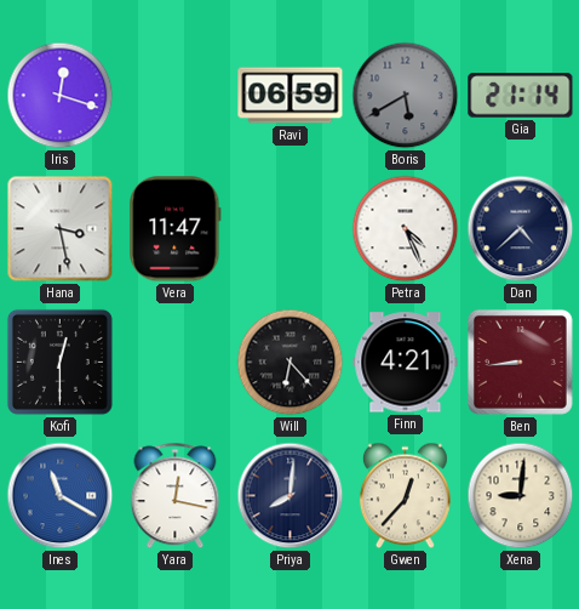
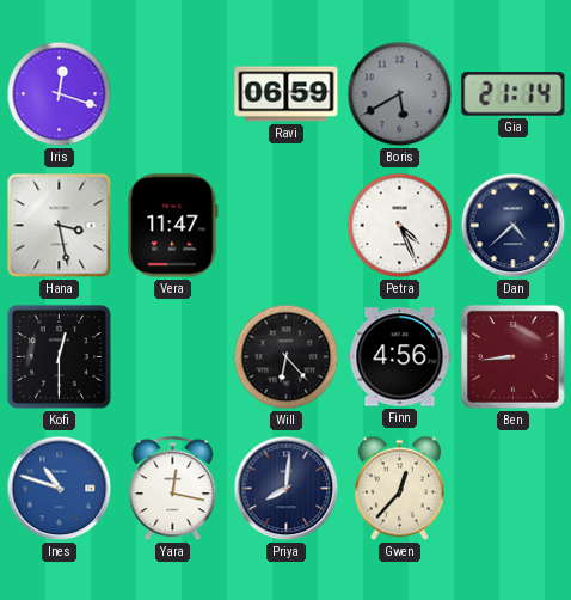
Finn: 4:21 -> 4:56 (400, 357)
Ines: 11:20 -> 10:48 (60, 489)
Xena: 9:01 -> none (521, 496)
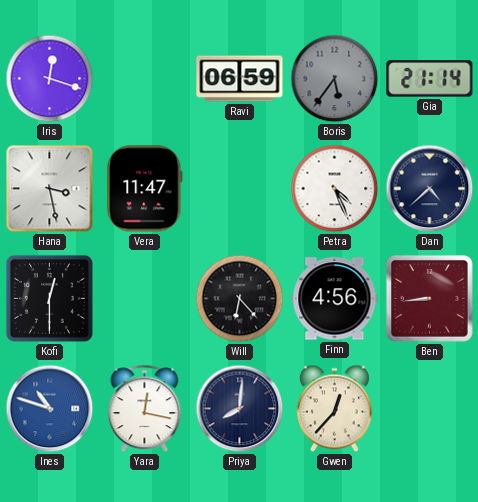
Boris: 5:40 -> 5:36 (335, 79)
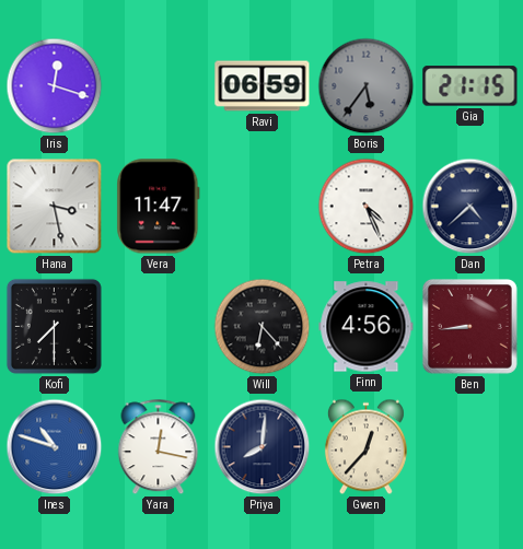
Gia: 21:14 -> 21:15 (470, 86)
Kofi: 12:30 -> 7:30 (54, 326)
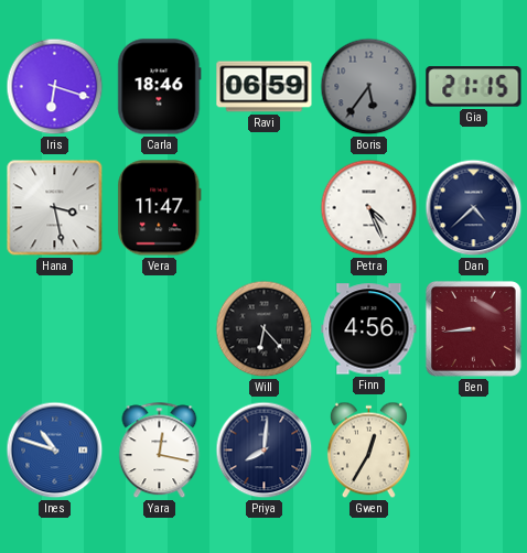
Iris: 12:18 -> 6:18 (55, 87)
Carla: none -> 18:46 (160, 87)
Kofi: 7:30 -> none (54, 326)
Gwen: 12:37 -> 12:35 (368, 451)
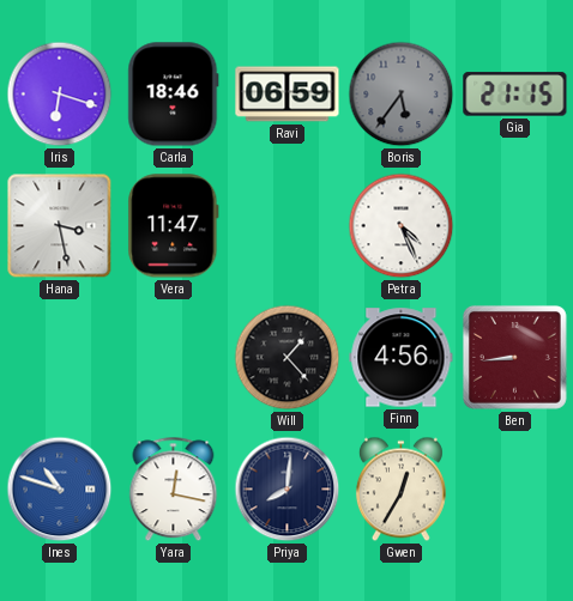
Dan: 4:38 -> none (474, 208)
Will: 6:23 -> 1:23 (288, 358)
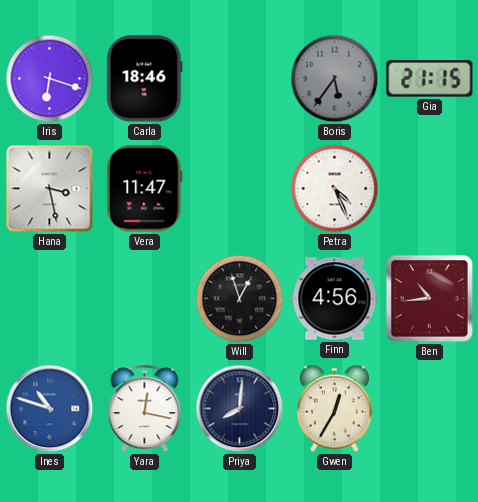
Ravi: 06:59 -> none (288, 95)
Will: 1:23 -> 12:57 (240, 299)
Ben: 8:44 -> 10:44 (429, 298)
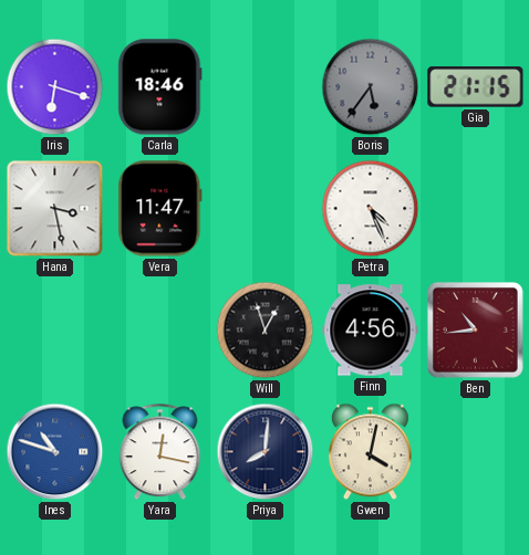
Gwen: 12:35 -> 4:02 (370, 452)
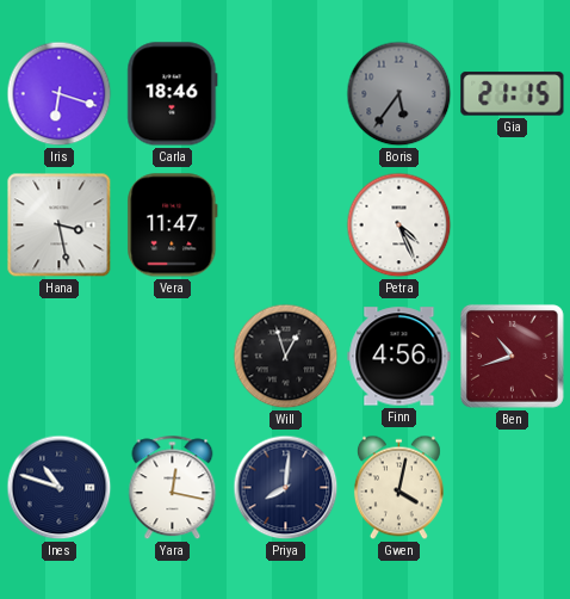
Ben: 10:44 -> 10:42 (512, 356)
Ines dial: blue -> navy (60, 488)
